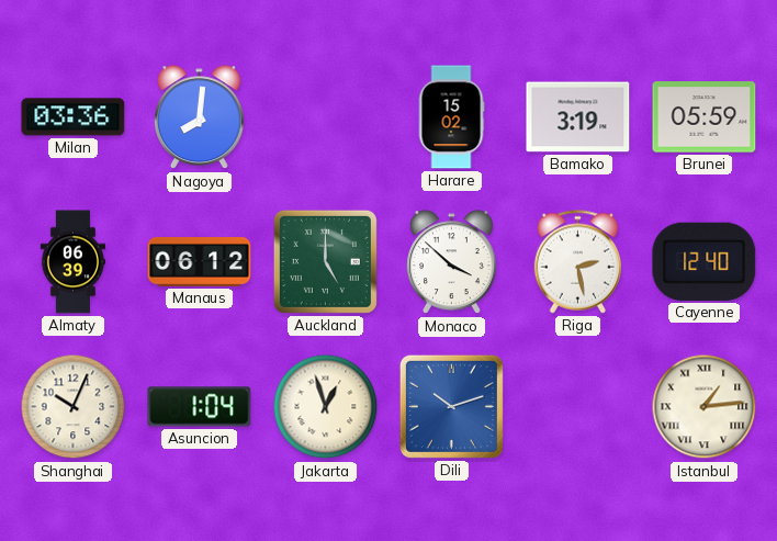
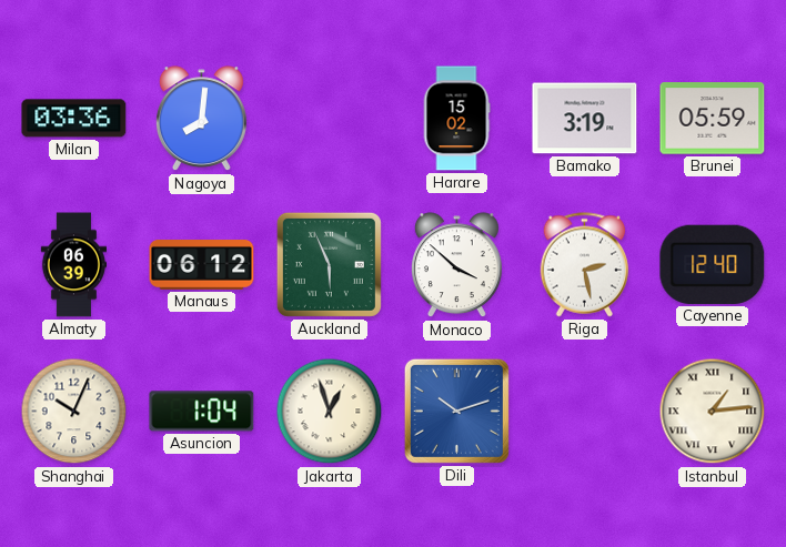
Auckland: 5:00 -> 5:56 (329, 264)
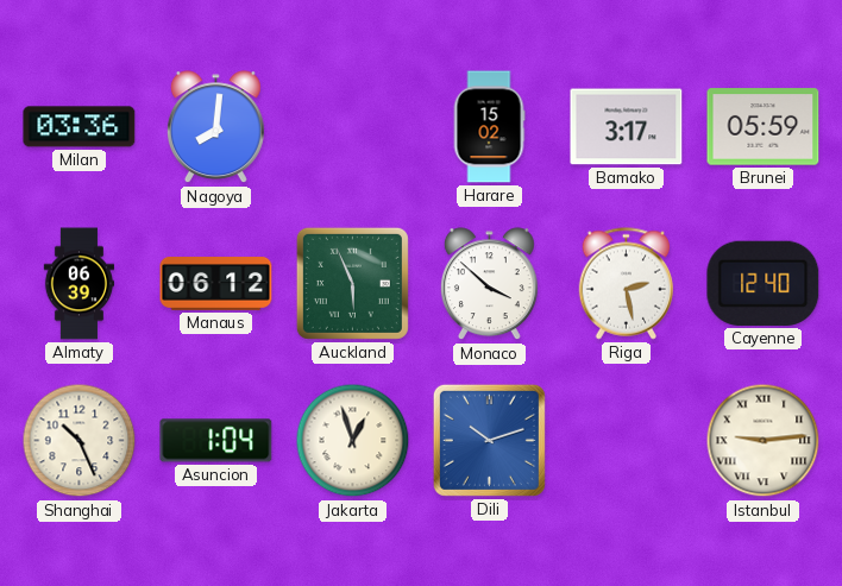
Bamako: 3:19 -> 3:17 (627, 127)
Shanghai: 10:04 -> 10:26 (80, 441)
Istanbul: 1:14 -> 9:14 (764, 441)
